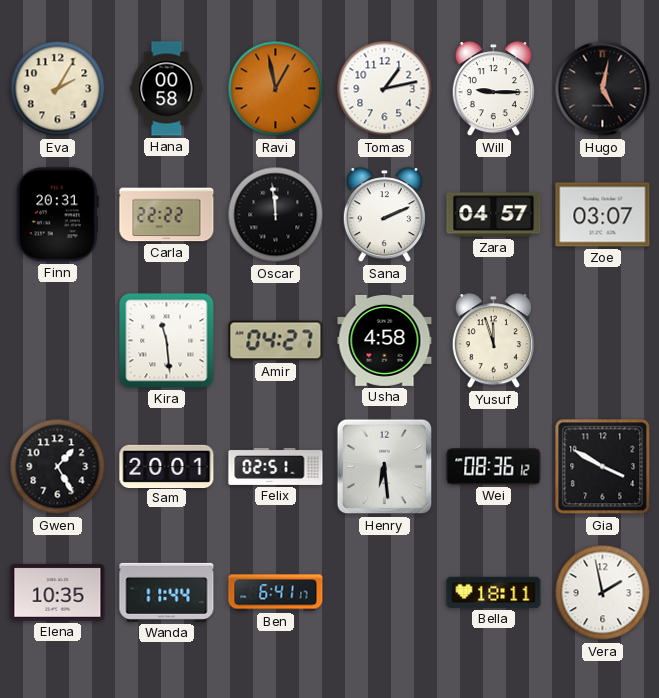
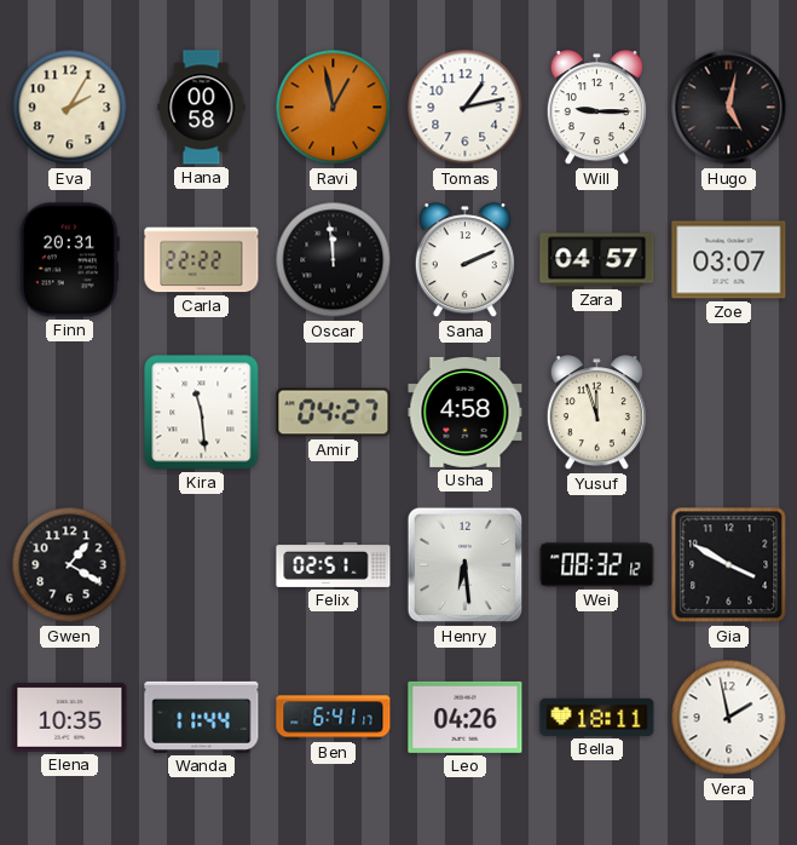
Gwen: 1:25 -> 1:20 (70, 565)
Sam: 20:01 -> none (167, 466)
Wei: 08:36 -> 08:32 (597, 565)
Leo: none -> 04:26 (466, 717)
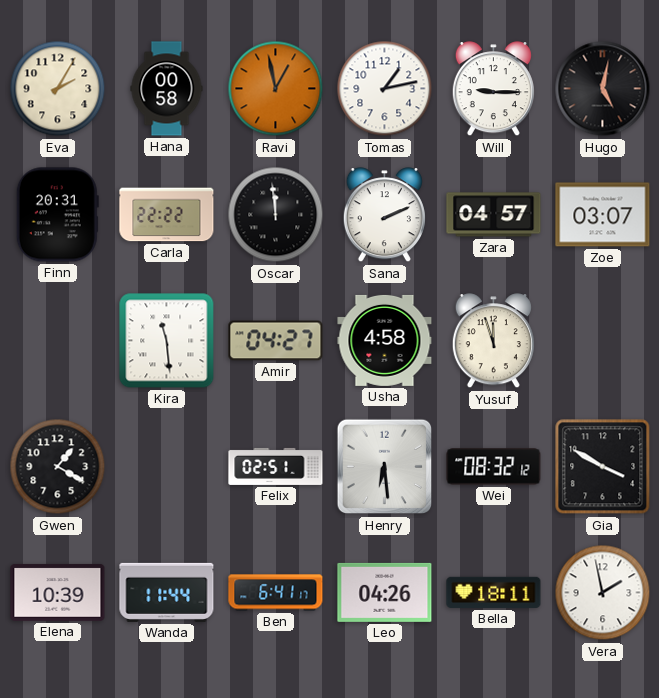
Elena: 10:35 -> 10:39 (58, 592)
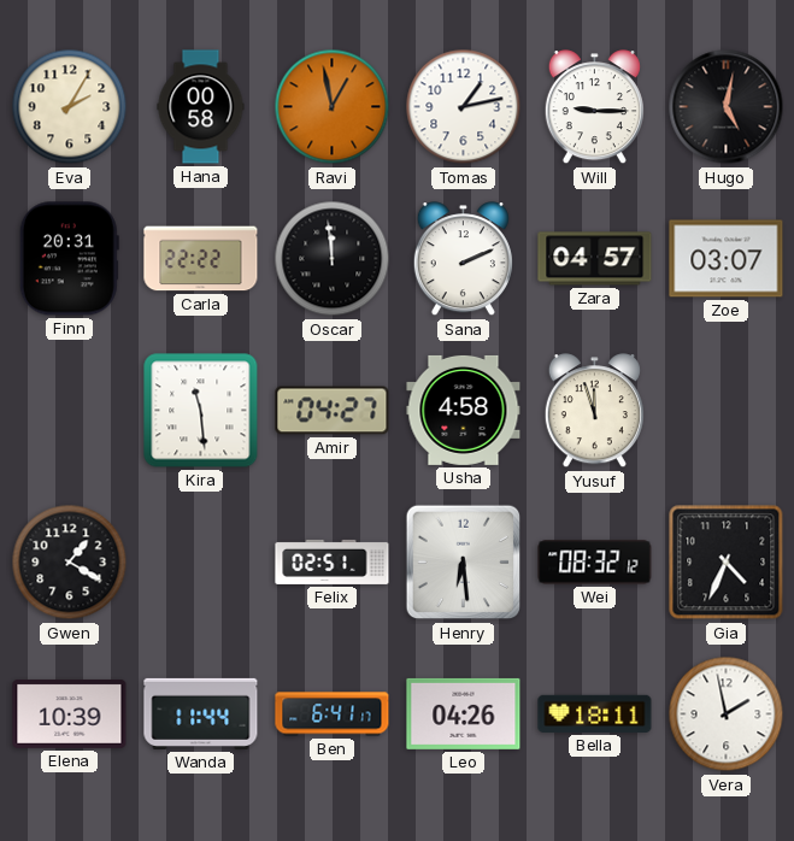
Gia: 3:50 -> 4:34 (727, 563)
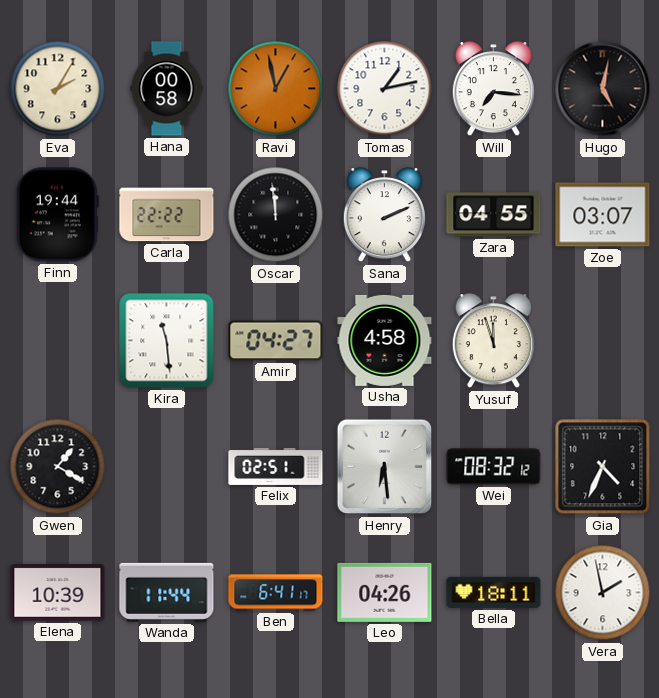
Will: 9:15 -> 7:16 (493, 89)
Finn: 20:31 -> 19:44 (57, 215)
Zara: 04:57 -> 04:55 (494, 215)
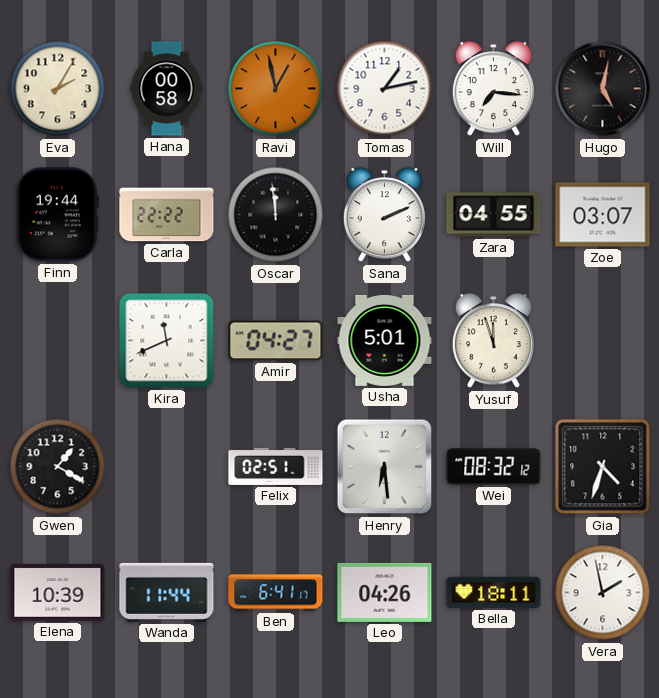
Kira: 11:29 -> 11:41 (167, 341)
Usha: 4:58 -> 5:01 (385, 340)
Gia: 4:34 -> 4:33 (603, 467)
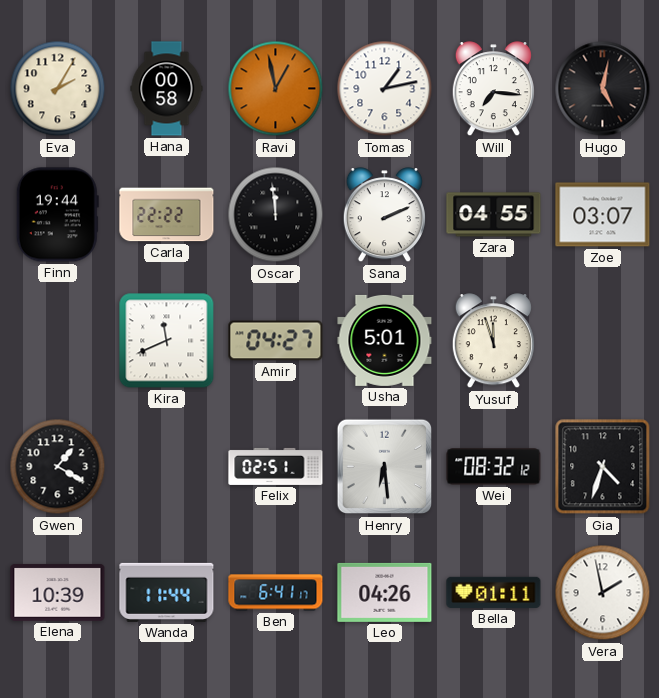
Bella: 18:11 -> 01:11 (494, 592)
